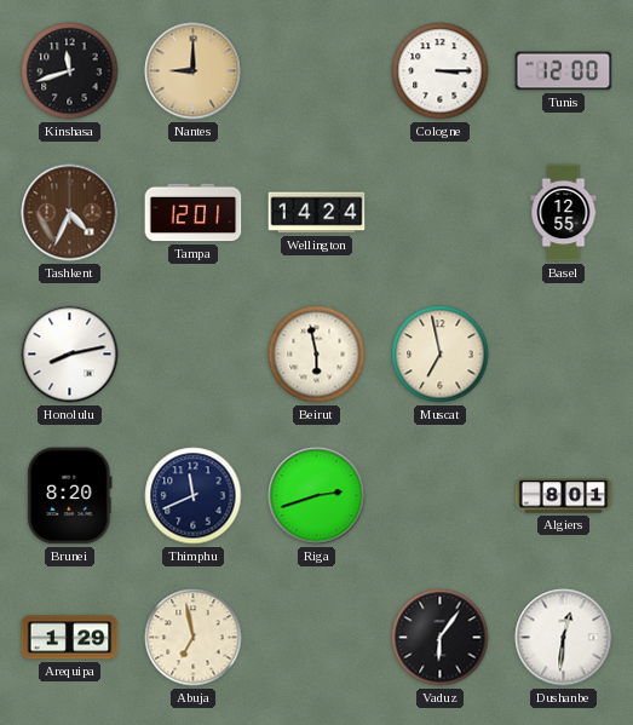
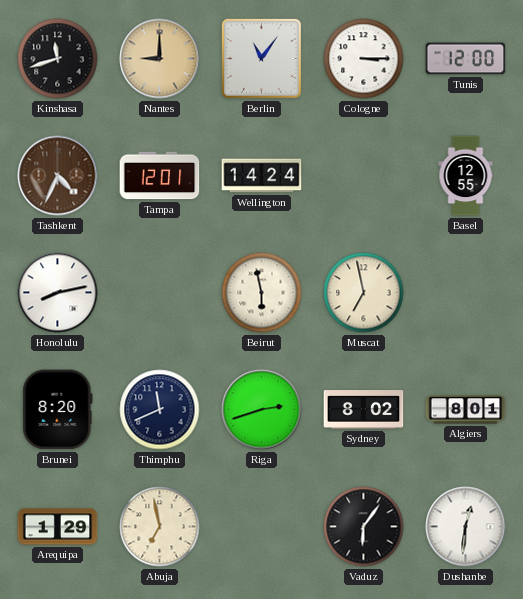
Berlin: none -> 11:06 (261, 58)
Sydney: none -> 8:02 (364, 410)
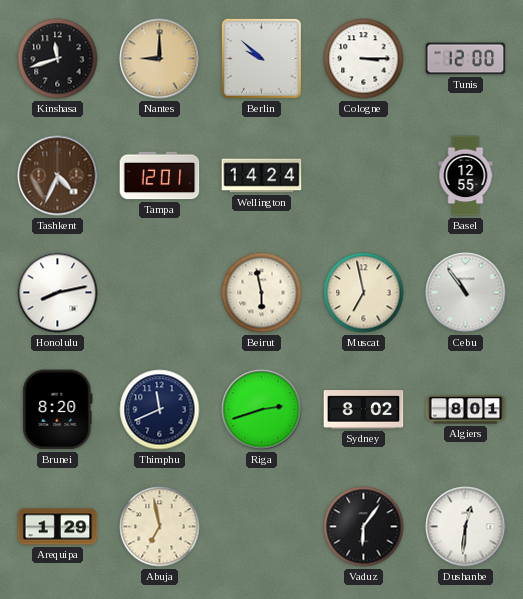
Berlin: 11:06 -> 9:52 (261, 58)
Cebu: none -> 10:54 (466, 293)
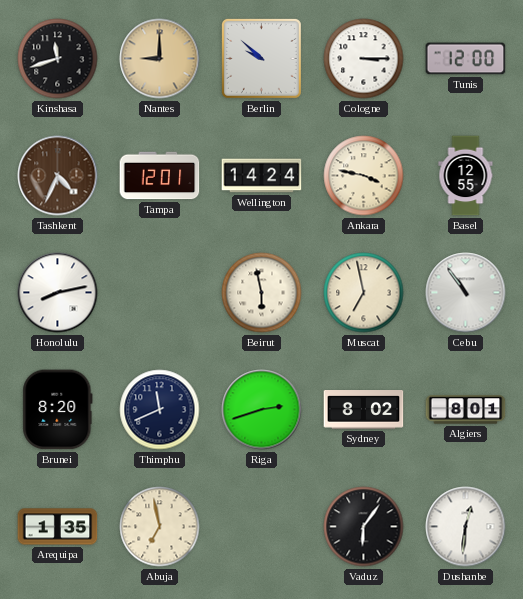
Ankara: none -> 3:47 (364, 176)
Arequipa: 1:29 -> 1:35 (58, 527)
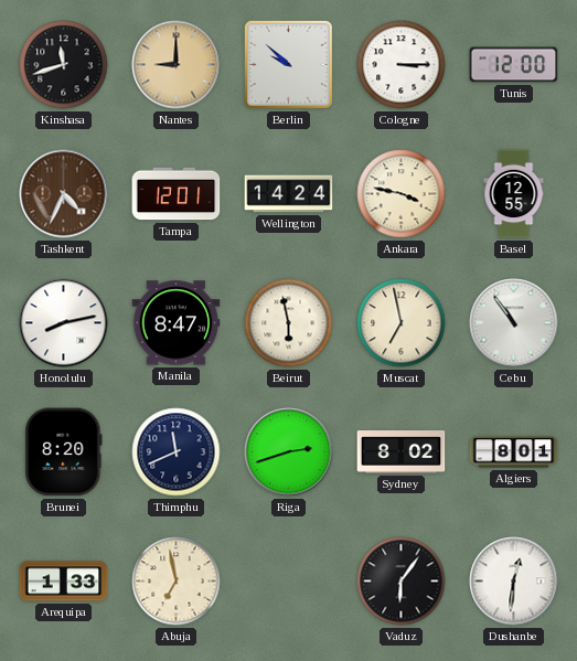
Manila: none -> 8:47 (177, 323)
Arequipa: 1:35 -> 1:33 (64, 582)
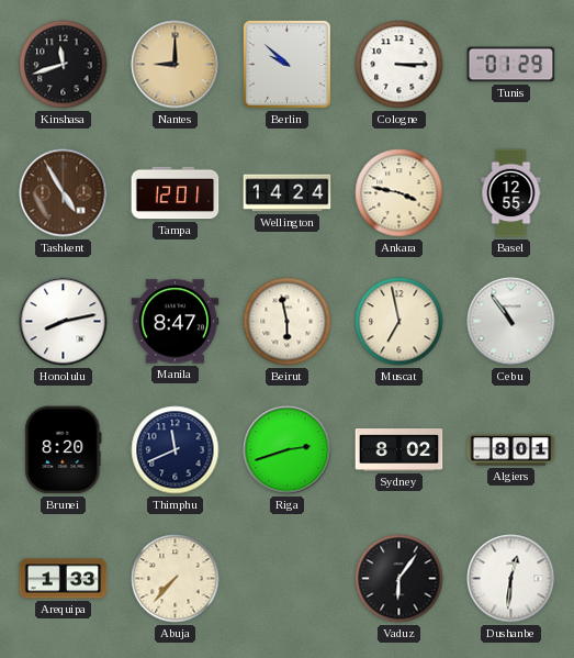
Tunis: 12:00 -> 01:29 (511, 65)
Tashkent: 4:34 -> 4:55 (64, 193)
Abuja: 6:58 -> 7:37 (176, 579)
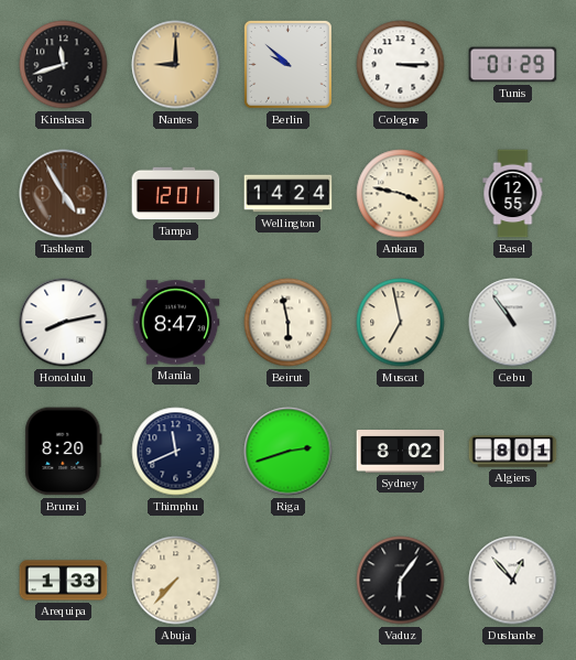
Dushanbe: 12:31 -> 12:53 (513, 581)
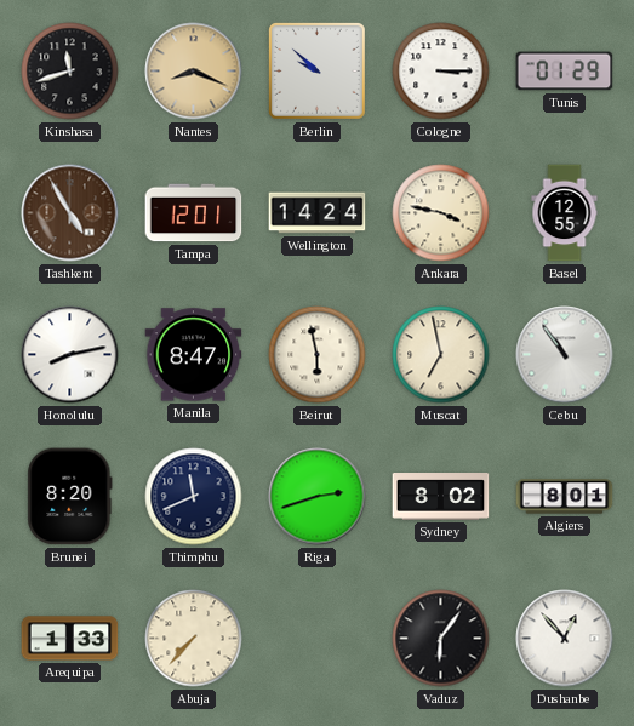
Nantes: 9:00 -> 8:19 (194, 72)
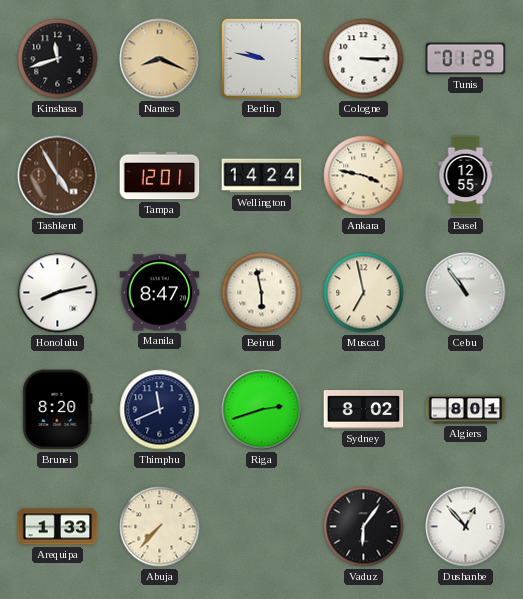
Berlin: 9:52 -> 9:47 (261, 58)
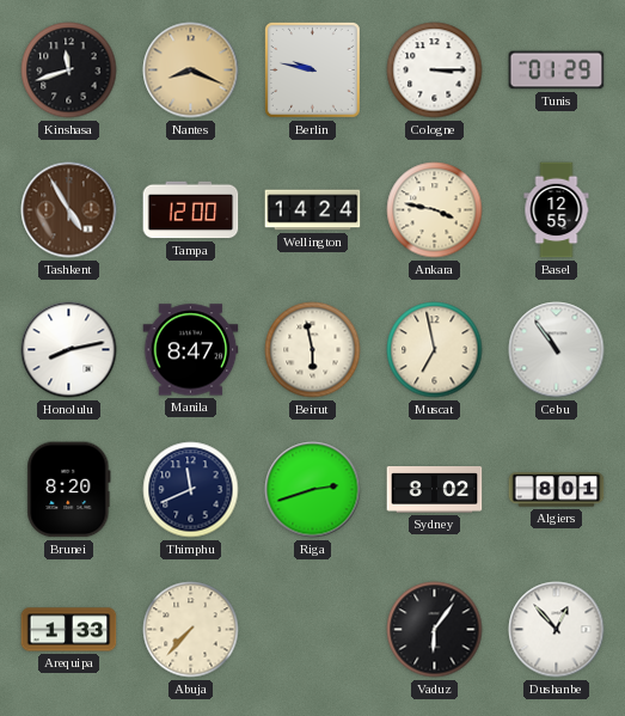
Tampa: 12:01 -> 12:00 (191, 210)
